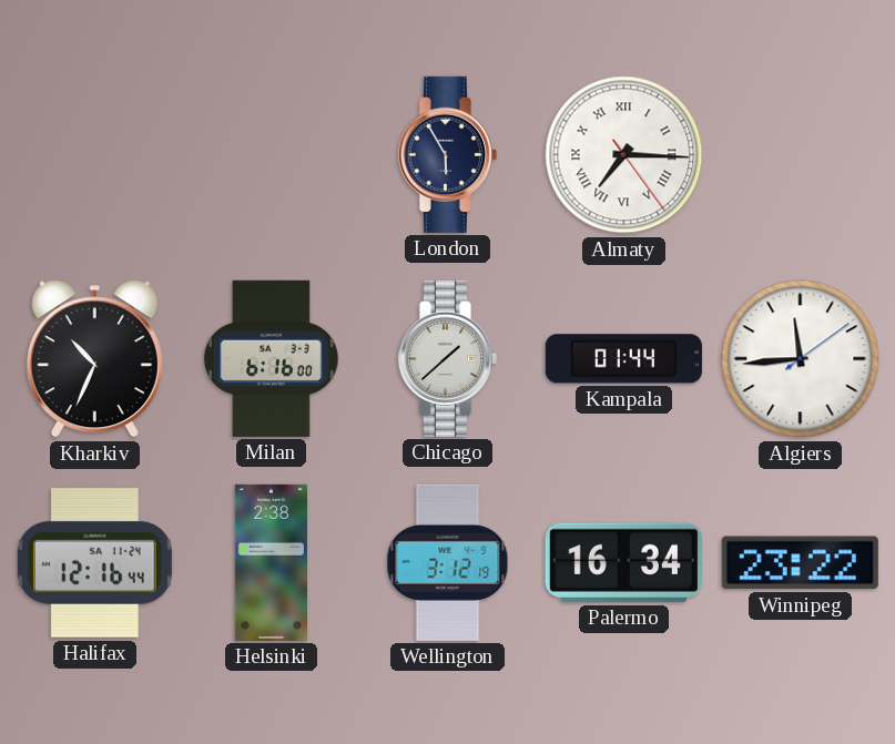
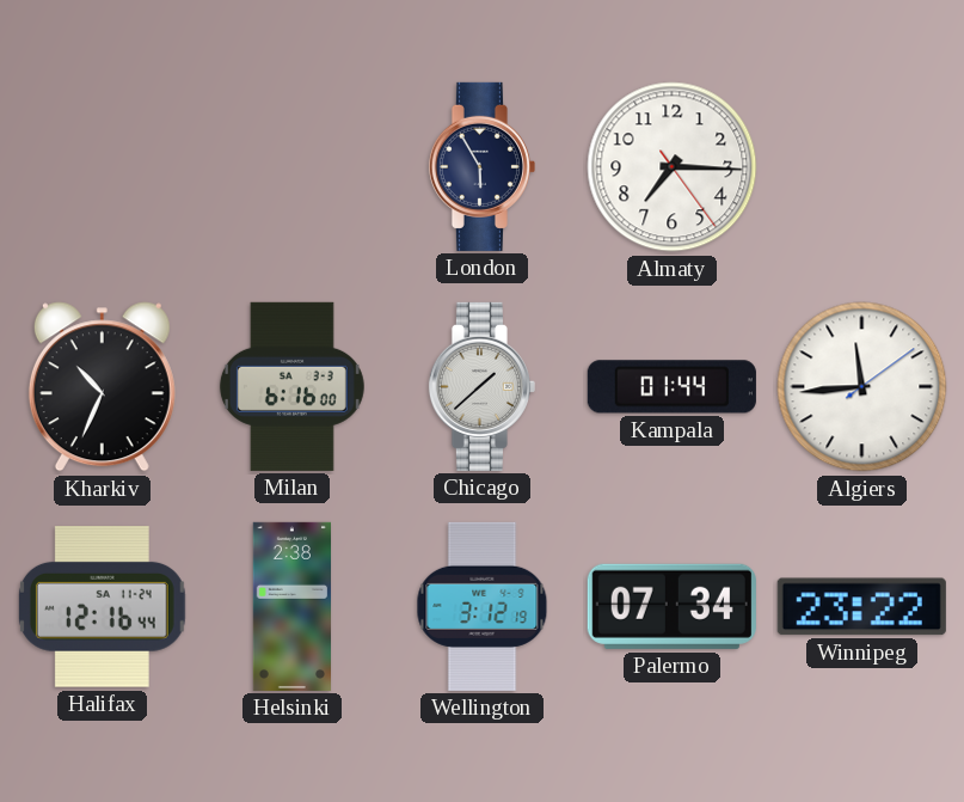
Almaty numerals: Roman -> Arabic (673, 167)
Palermo: 16:34 -> 07:34 (671, 606)
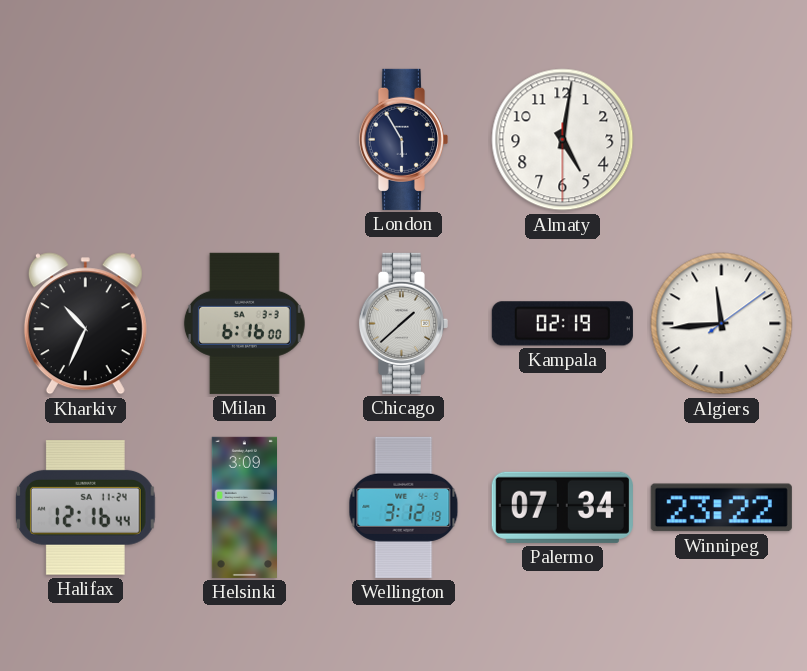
Almaty: 7:15 -> 5:01 (563, 140)
Kampala: 01:44 -> 02:19 (562, 324)
Helsinki: 2:38 -> 3:09 (244, 507)
